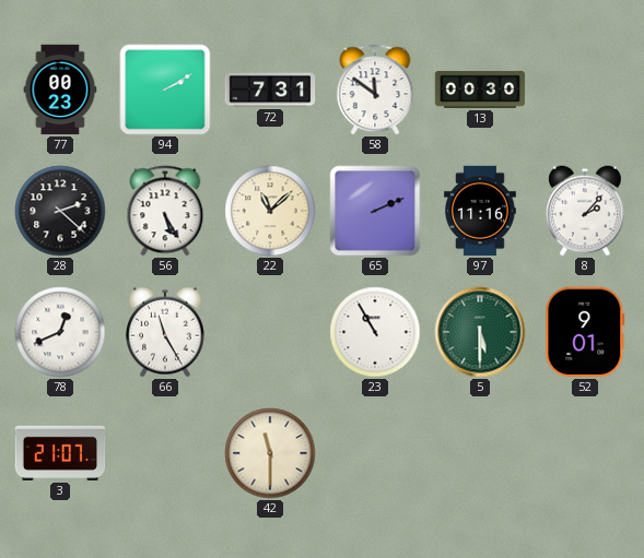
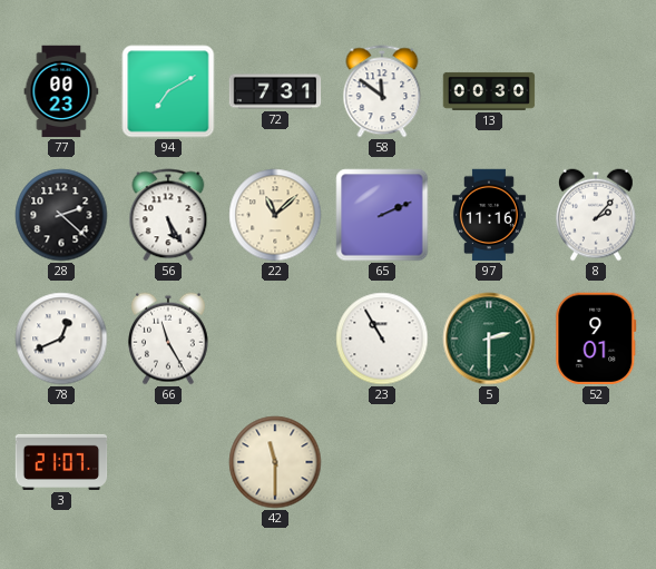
94: 2:10 -> 7:10 (168, 91)
5: 5:30 -> 2:30 (489, 339)
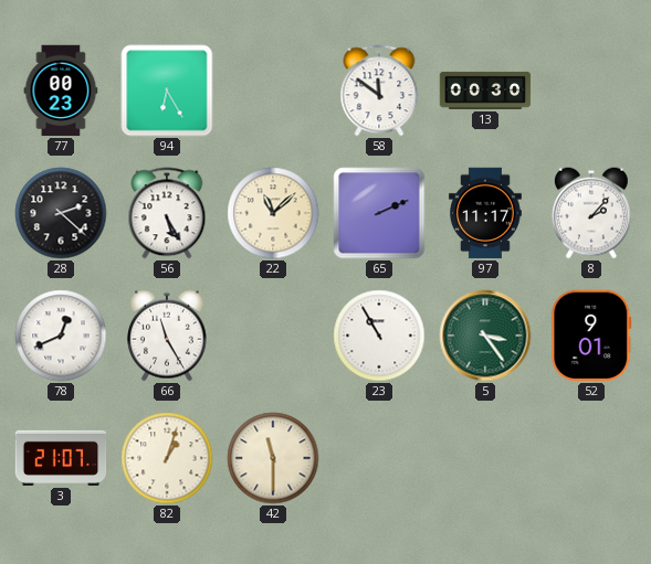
94: 7:10 -> 6:25 (167, 91)
72: 7:31 -> none (275, 91)
97: 11:16 -> 11:17 (485, 213)
5: 2:30 -> 3:24 (485, 336)
82: none -> 1:03 (167, 458)
